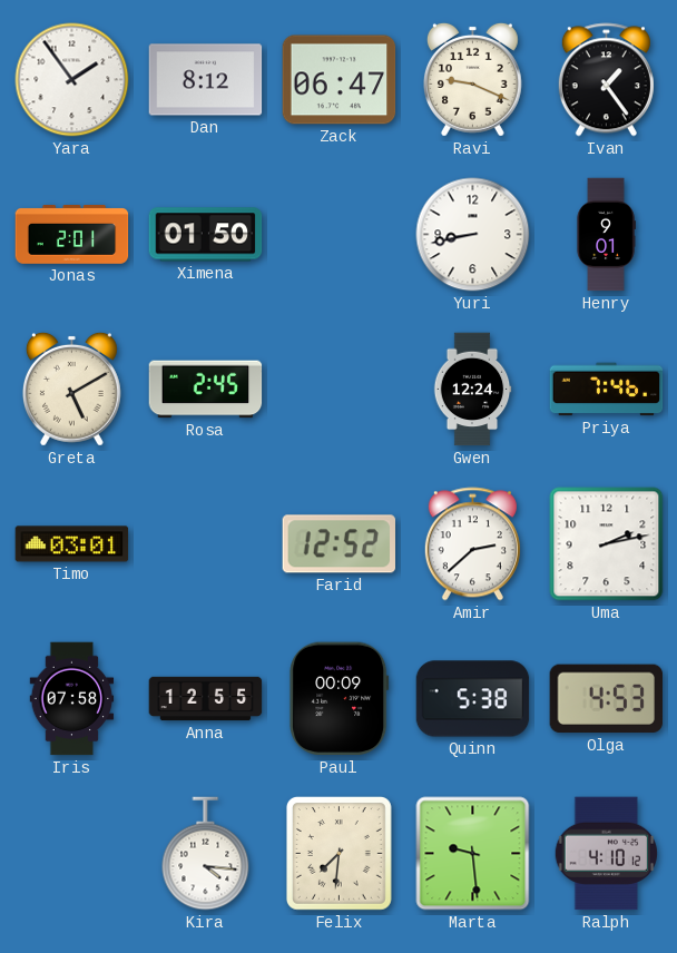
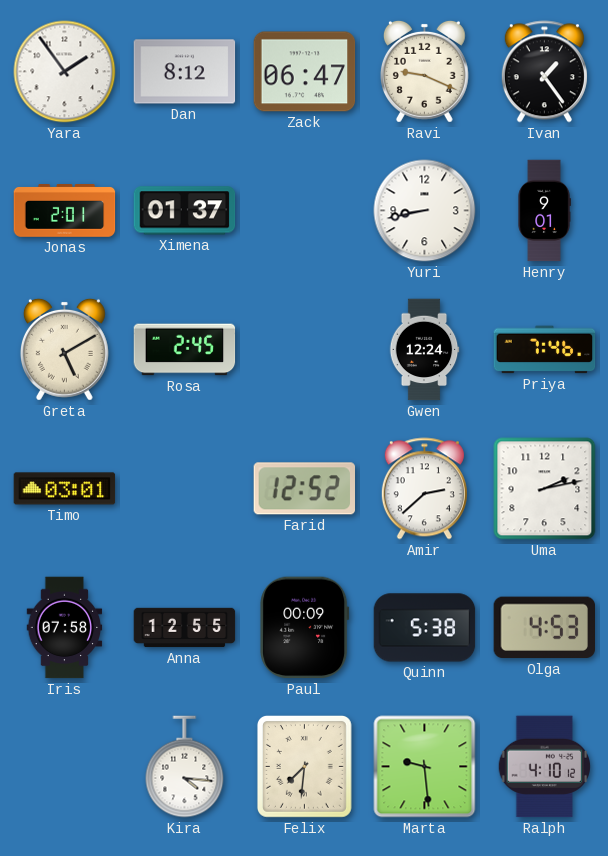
Ximena: 01:50 -> 01:37 (185, 211)
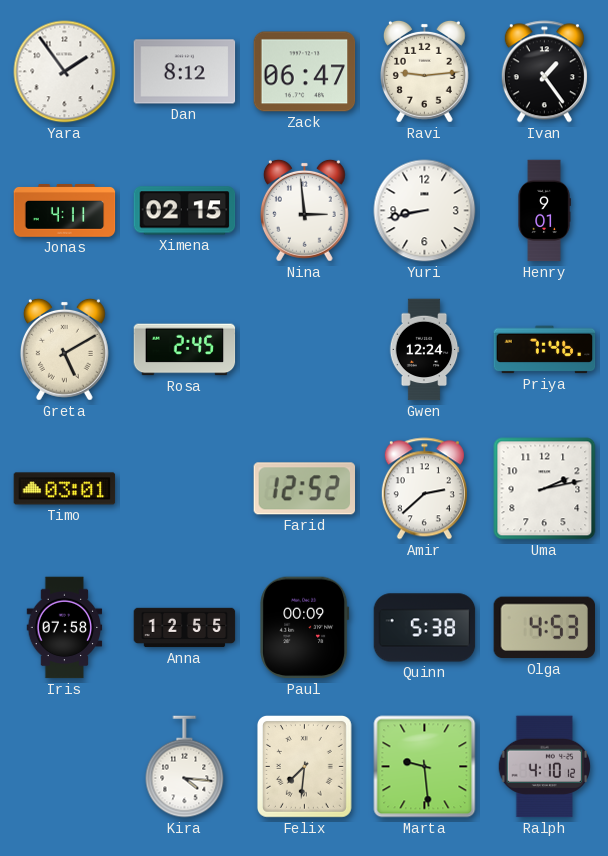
Ravi: 9:19 -> 9:14 (424, 71)
Jonas: 2:01 -> 4:11 (65, 211)
Ximena: 01:37 -> 02:15 (185, 211)
Nina: none -> 2:59 (304, 210)
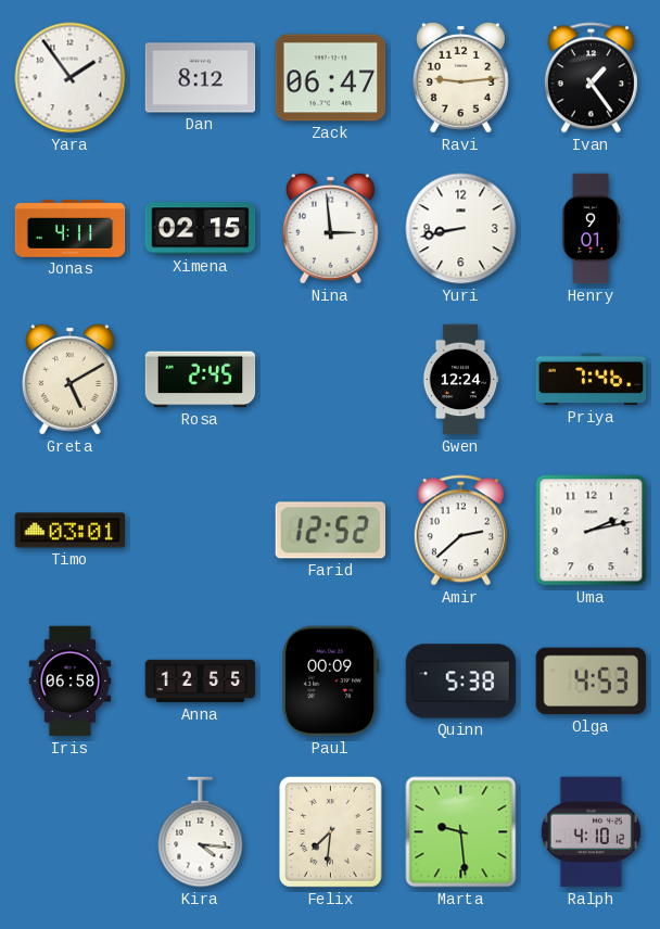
Iris: 07:58 -> 06:58 (71, 682)
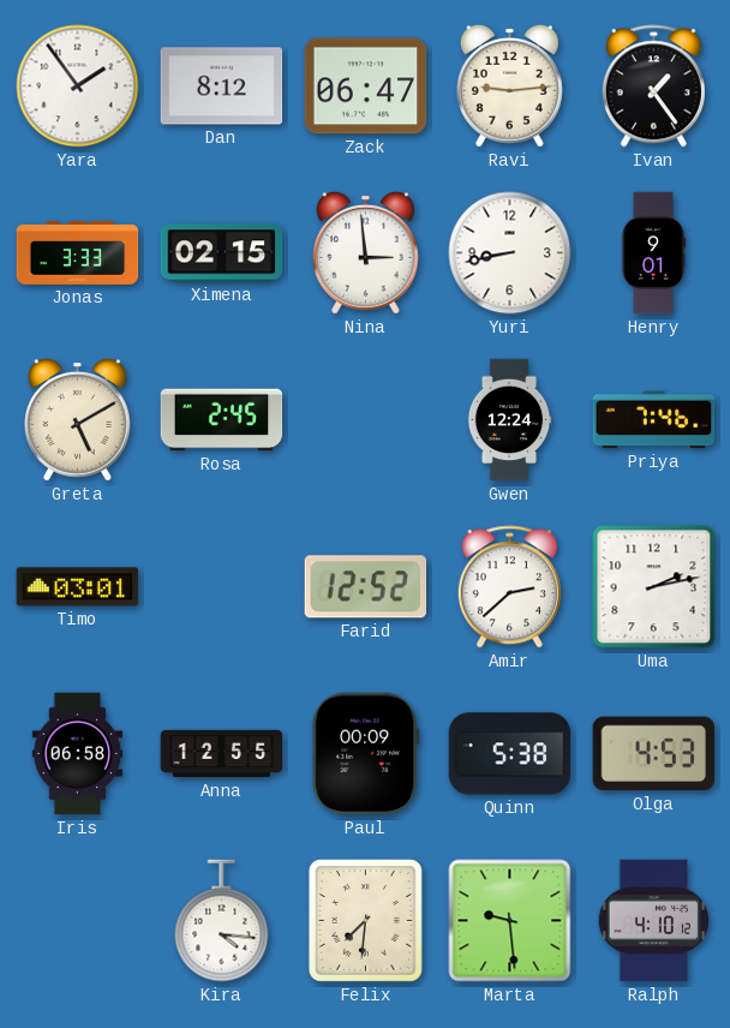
Jonas: 4:11 -> 3:33 (78, 253)
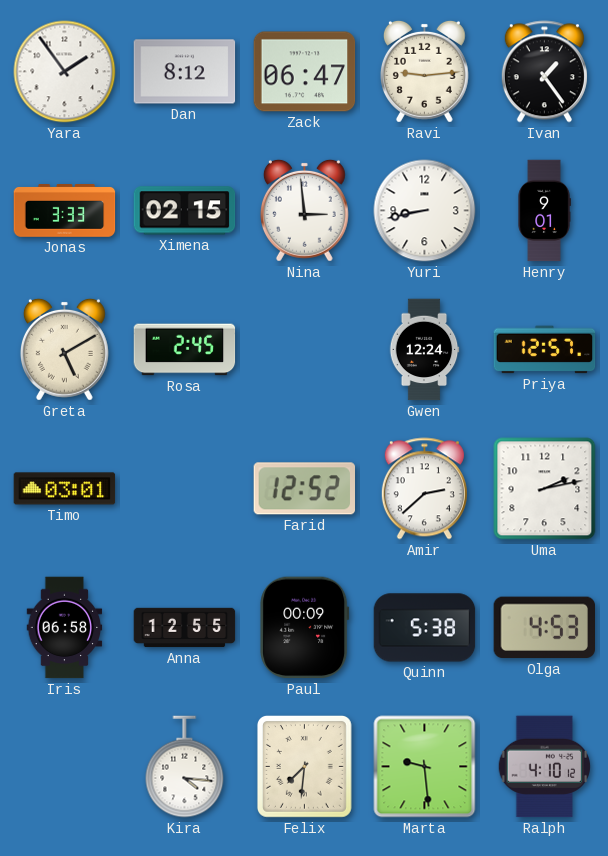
Priya: 7:46 -> 12:57 (545, 350)
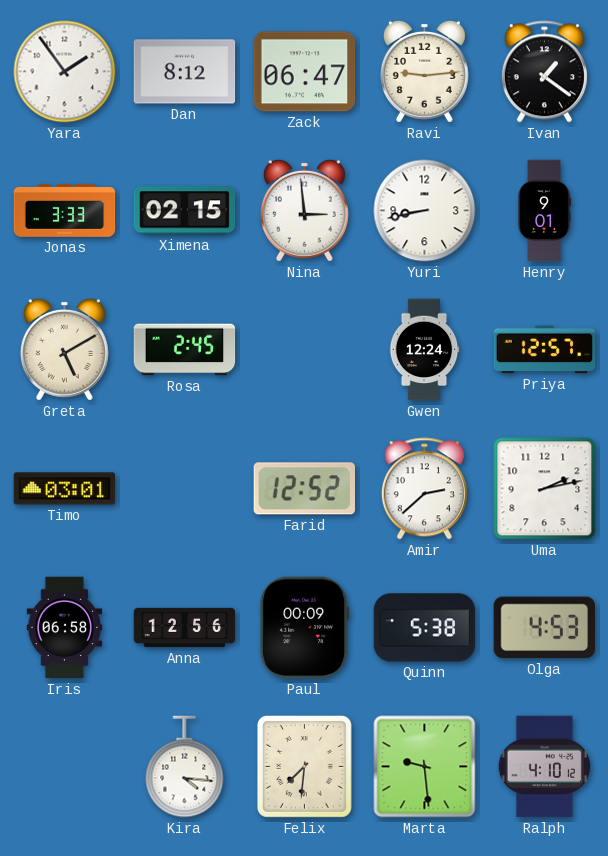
Ivan: 1:24 -> 1:21 (544, 72)
Anna: 12:55 -> 12:56 (185, 628)
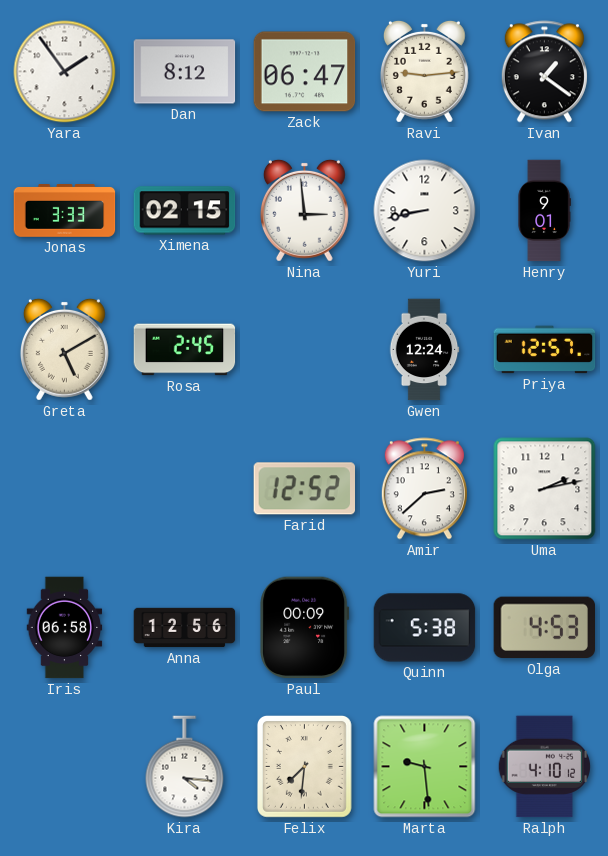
Timo: 03:01 -> none (65, 489)
